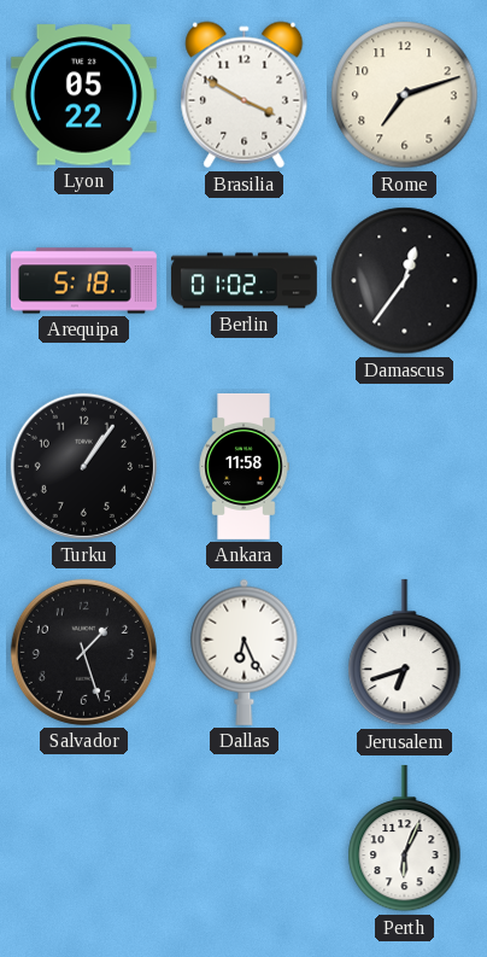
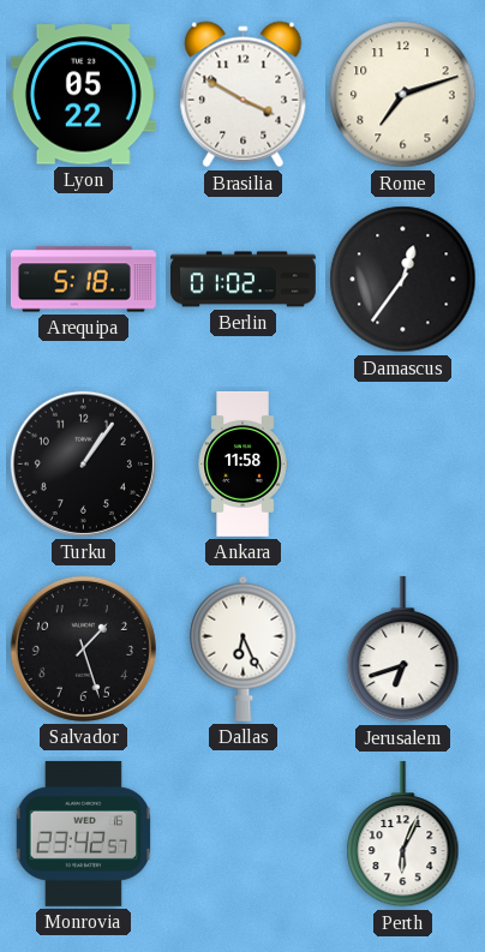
Monrovia: none -> 23:42 (83, 833)
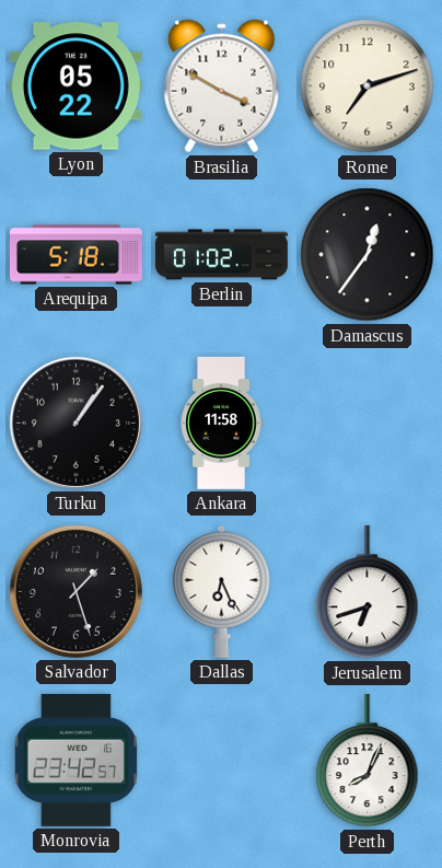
Perth: 6:04 -> 8:04 (368, 761)
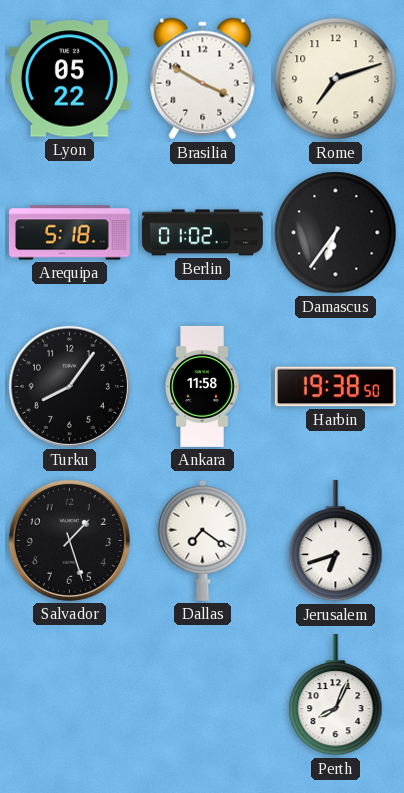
Damascus: 12:36 -> 6:36 (336, 233)
Turku: 1:06 -> 8:06 (69, 386)
Harbin: none -> 19:38 (335, 387)
Dallas: 6:26 -> 7:21 (203, 540)
Monrovia: 23:42 -> none (75, 760)
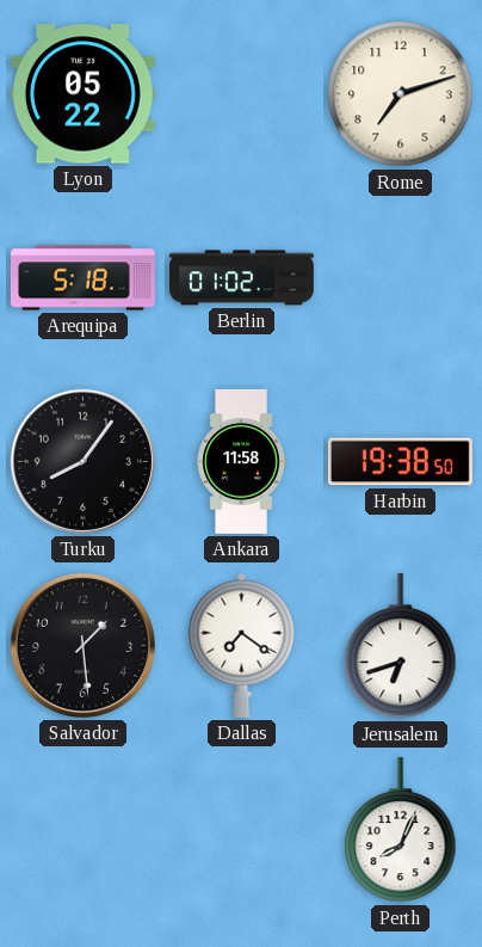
Brasilia: 3:50 -> none (203, 79)
Damascus: 6:36 -> none (336, 233)
Salvador: 1:27 -> 1:29 (82, 645)
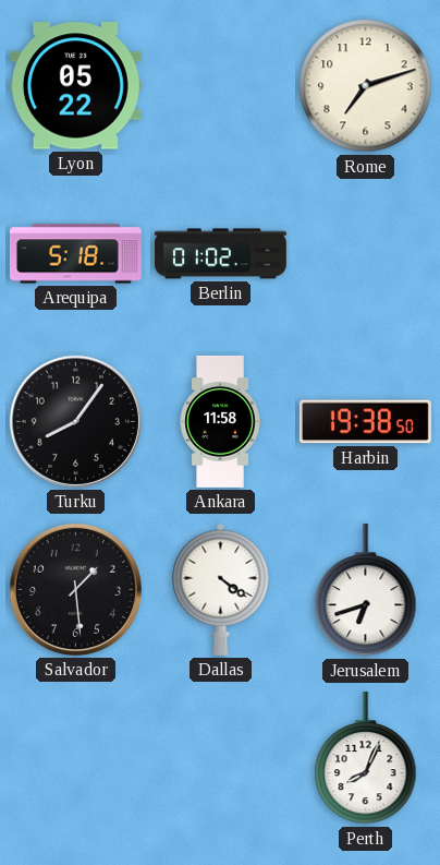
Dallas: 7:21 -> 4:21 (221, 589)
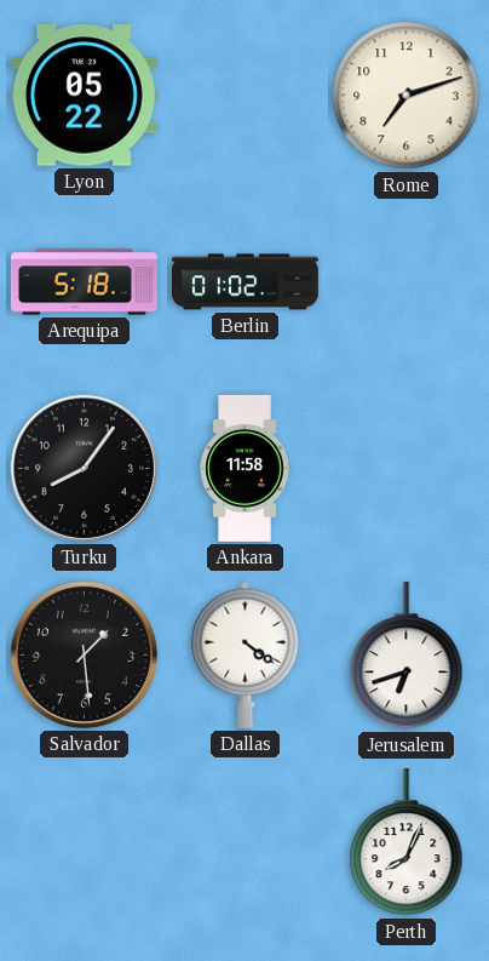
Harbin: 19:38 -> none (365, 422)
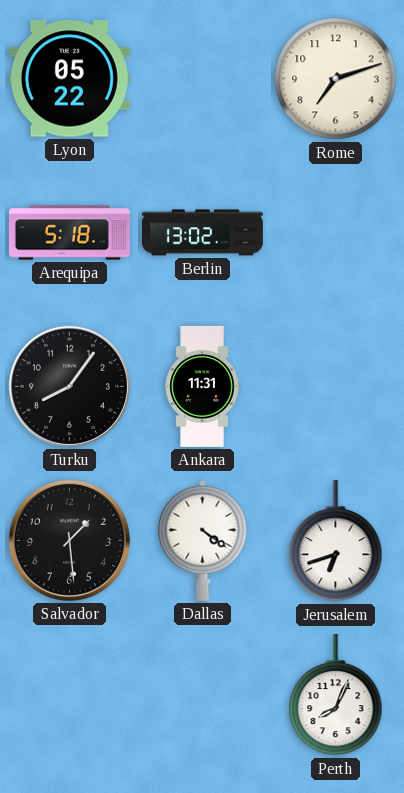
Berlin: 01:02 -> 13:02 (202, 233)
Ankara: 11:58 -> 11:31 (202, 386)
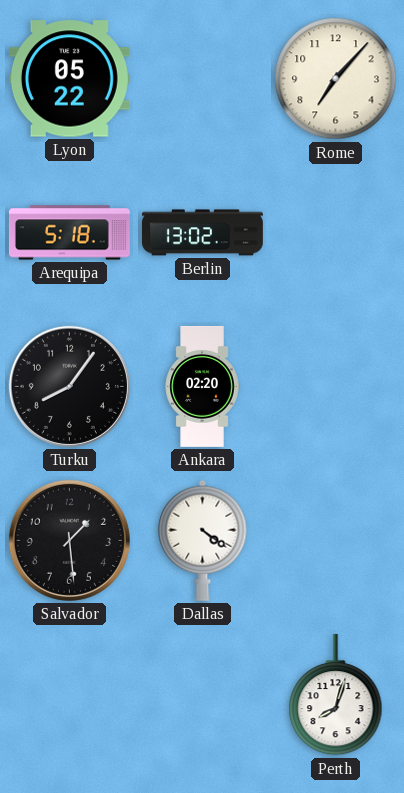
Rome: 7:12 -> 7:07 (336, 79)
Ankara: 11:31 -> 02:20 (202, 386)
Jerusalem: 6:42 -> none (336, 541)
Perth: 8:04 -> 8:03 (336, 695)
